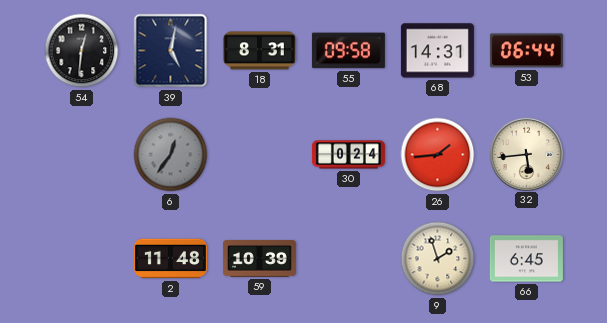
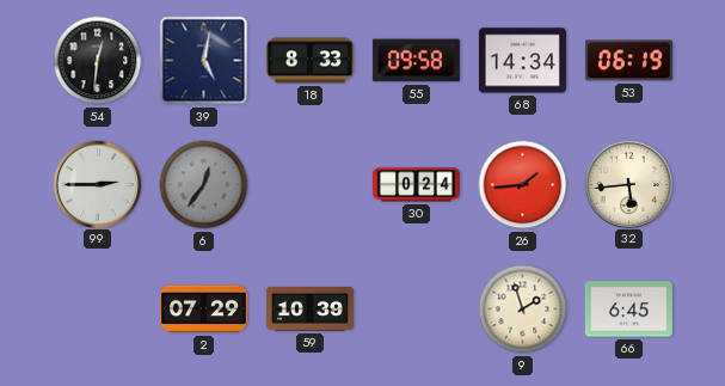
18: 8:31 -> 8:33 (309, 61)
68: 14:31 -> 14:34 (522, 61)
53: 06:44 -> 06:19 (628, 61)
99: none -> 2:45 (97, 184)
2: 11:48 -> 07:29 (203, 310)
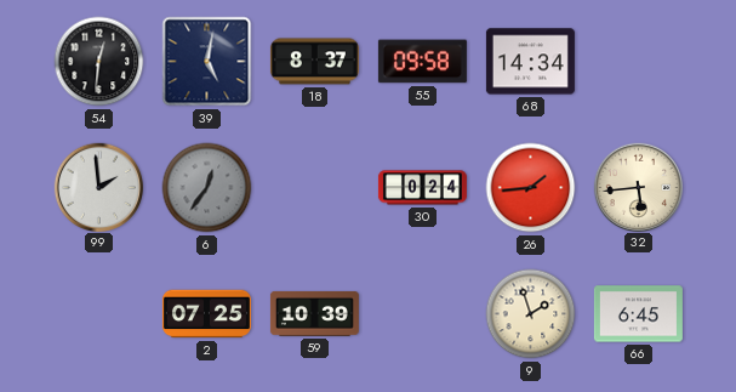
18: 8:33 -> 8:37 (314, 62)
53: 06:19 -> none (628, 61)
99: 2:45 -> 1:59 (98, 187)
2: 07:29 -> 07:25 (206, 314)
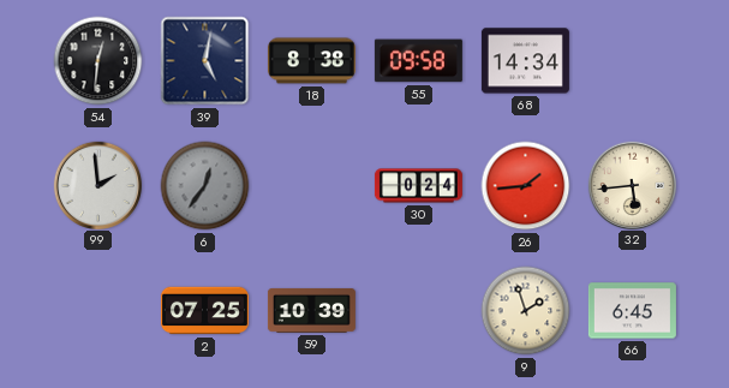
18: 8:37 -> 8:38 (311, 61)
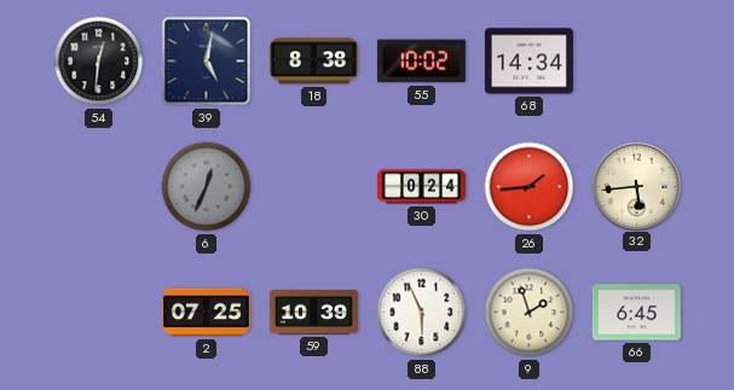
55: 09:58 -> 10:02 (421, 62)
99: 1:59 -> none (97, 185)
6: 12:36 -> 12:34 (207, 187)
88: none -> 5:56 (422, 313)
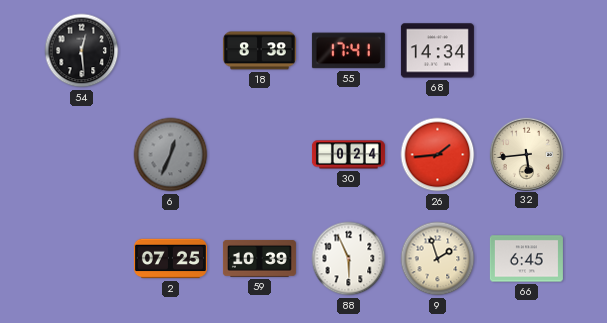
54: 12:31 -> 12:29 (82, 51)
39: 5:02 -> none (207, 62)
55: 10:02 -> 17:41 (348, 51)
